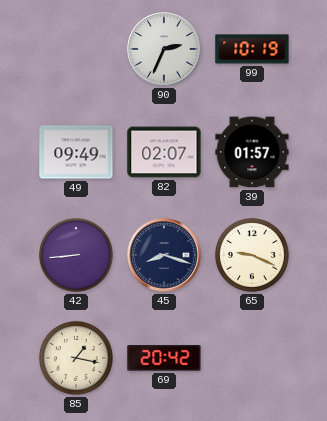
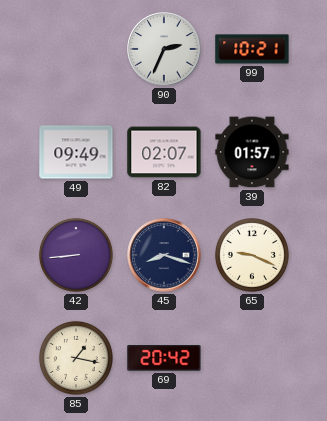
99: 10:19 -> 10:21 (252, 49)
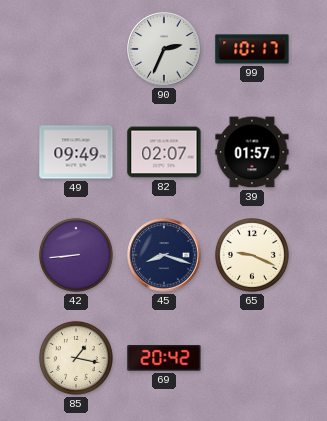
99: 10:21 -> 10:17 (252, 49)
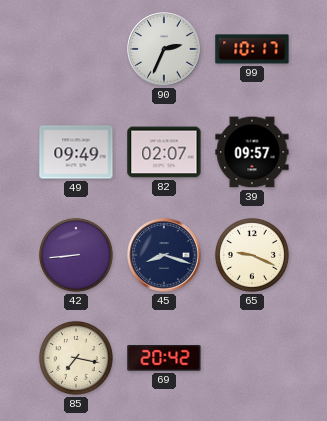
39: 01:57 -> 09:57 (252, 152)
85: 1:17 -> 7:17 (76, 358)
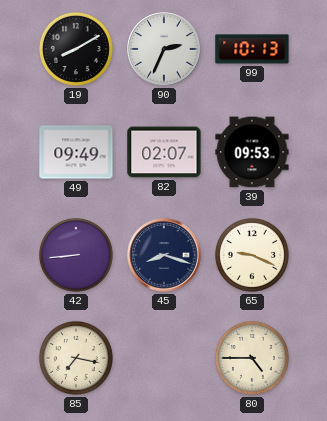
19: none -> 8:10 (76, 49)
99: 10:17 -> 10:13 (252, 49)
39: 09:57 -> 09:53 (252, 152)
69: 20:42 -> none (164, 359)
80: none -> 4:45 (252, 358)
